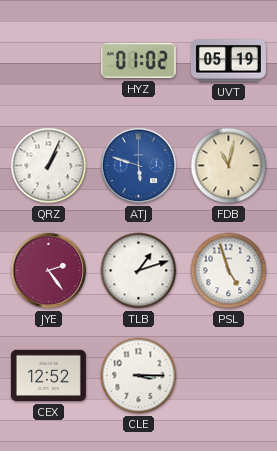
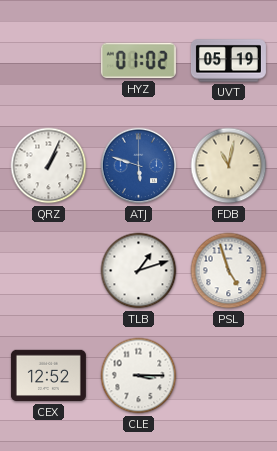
JYE: 2:24 -> none (49, 271)
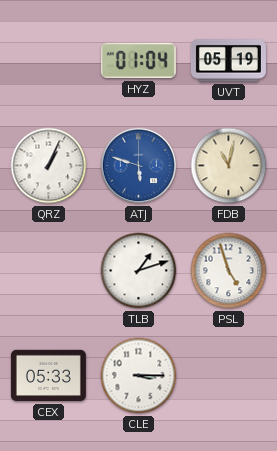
HYZ: 01:02 -> 01:04 (138, 61)
CEX: 12:52 -> 05:33 (48, 376)
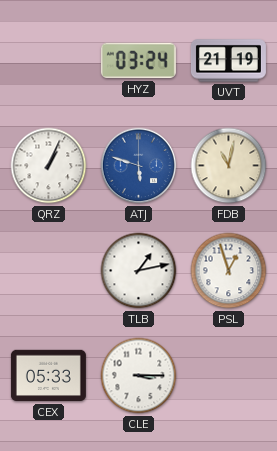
HYZ: 01:04 -> 03:24 (138, 61)
UVT: 05:19 -> 21:19 (228, 61)
TLB: 1:12 -> 1:13 (139, 271)
PSL: 4:57 -> 12:57 (229, 271)
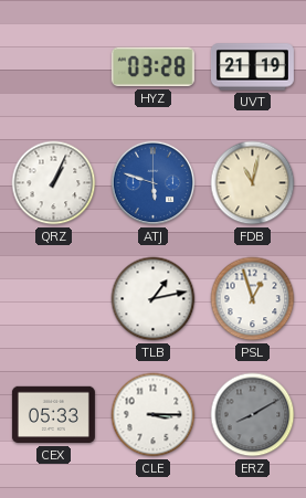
HYZ: 03:24 -> 03:28 (152, 67)
ERZ: none -> 8:10 (253, 415)
